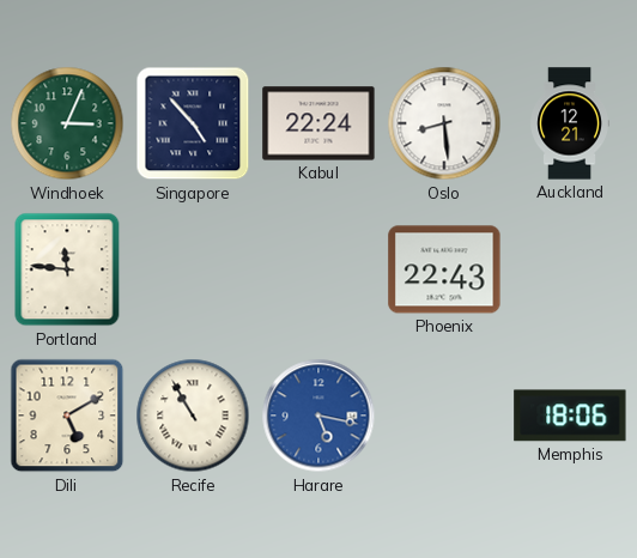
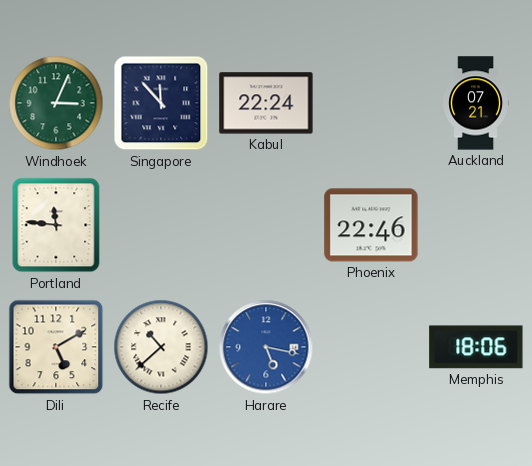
Singapore: 4:53 -> 11:53 (161, 103)
Oslo: 8:29 -> none (444, 123)
Auckland: 12:21 -> 07:21 (476, 103)
Phoenix: 22:43 -> 22:46 (371, 225)
Recife: 10:55 -> 10:38 (161, 347)
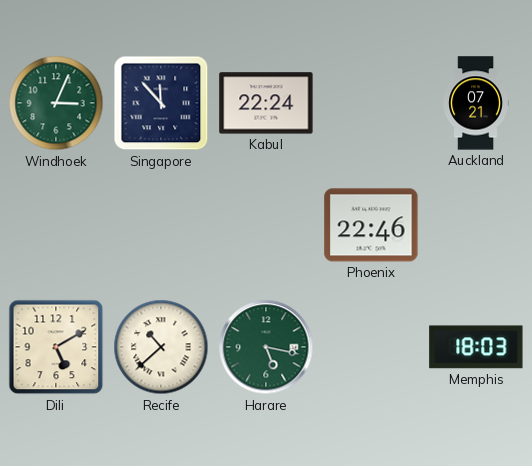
Portland: 11:46 -> none (56, 225)
Harare dial: blue -> green (266, 347)
Memphis: 18:06 -> 18:03 (476, 347)
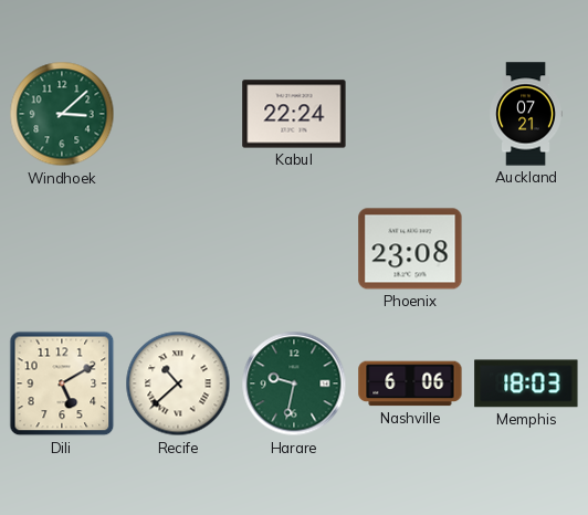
Windhoek: 3:04 -> 3:08 (62, 114)
Singapore: 11:53 -> none (161, 103)
Phoenix: 22:46 -> 23:08 (410, 249)
Harare: 5:17 -> 9:32 (294, 383)
Nashville: none -> 6:06 (410, 383)
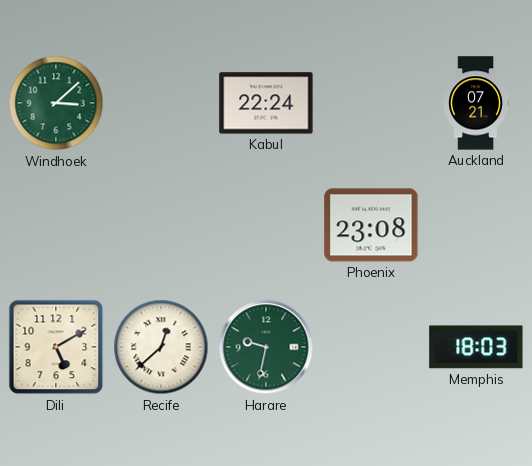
Recife: 10:38 -> 12:38 (161, 347)
Nashville: 6:06 -> none (410, 383)
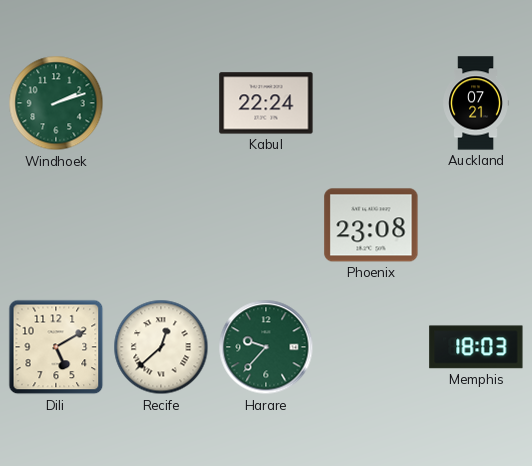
Windhoek: 3:08 -> 2:12 (56, 103)
Harare: 9:32 -> 9:37 (266, 347)
